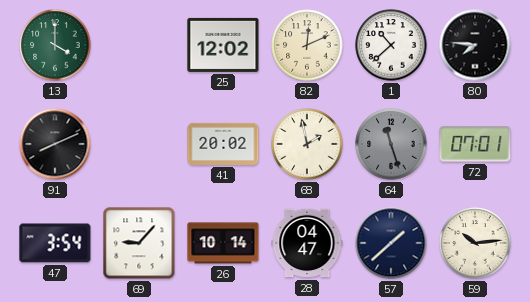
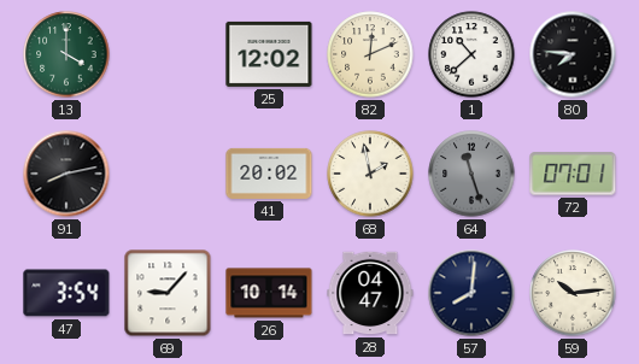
91: 8:11 -> 8:13 (66, 174)
57: 1:38 -> 8:01 (471, 293)
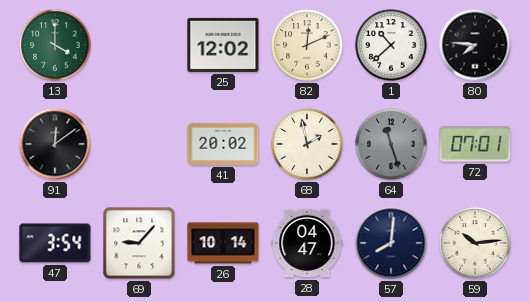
91: 8:13 -> 12:09 (55, 144)
